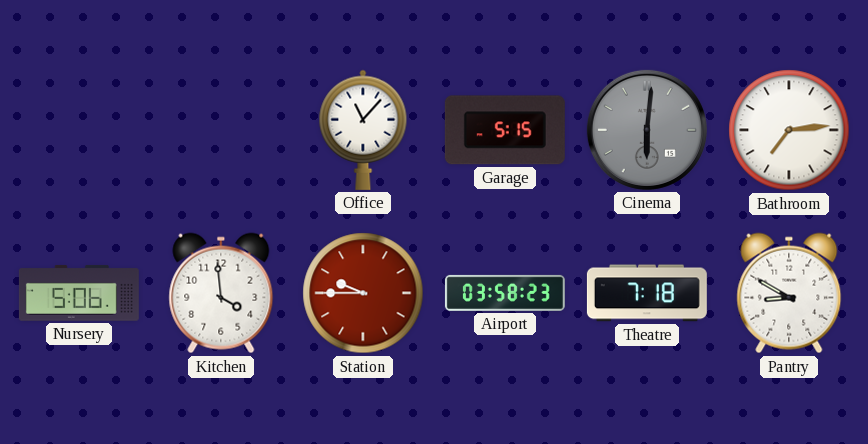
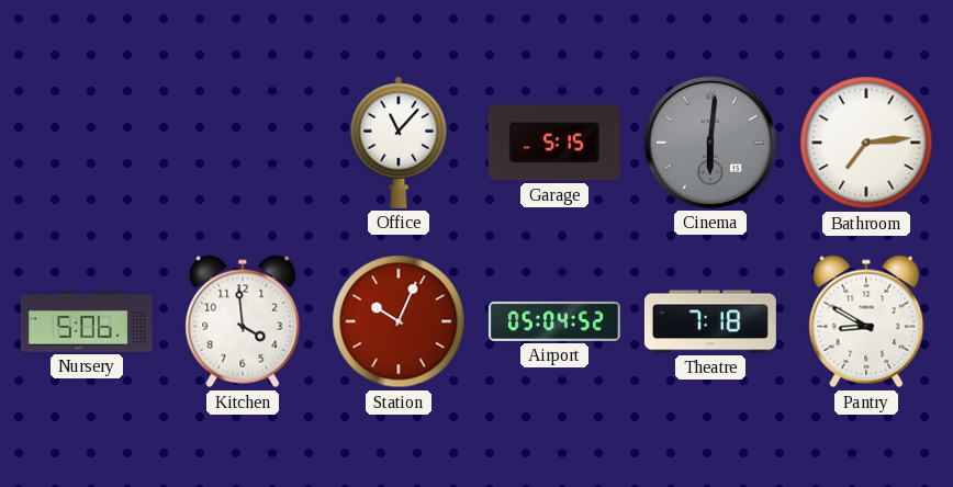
Station: 9:45 -> 10:04 (399, 321)
Airport: 03:58 -> 05:04 (554, 321)
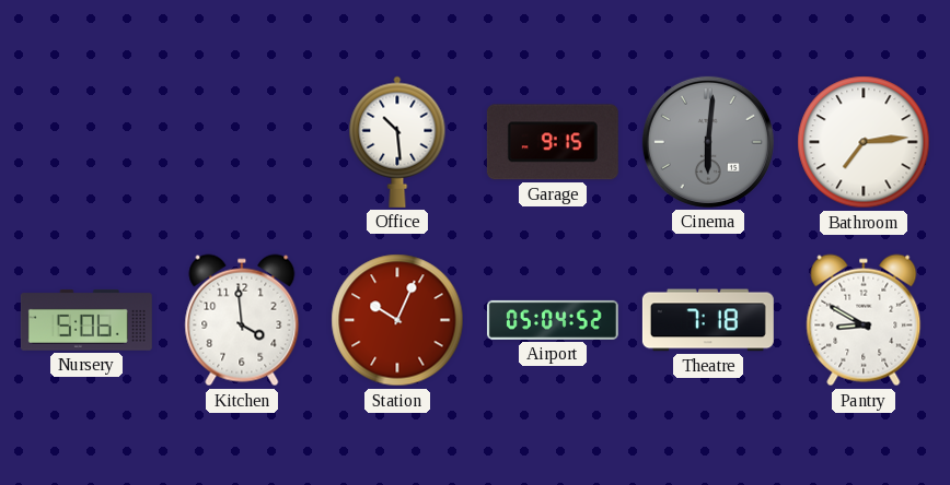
Office: 11:07 -> 10:29 (397, 142)
Garage: 5:15 -> 9:15 (553, 142)
